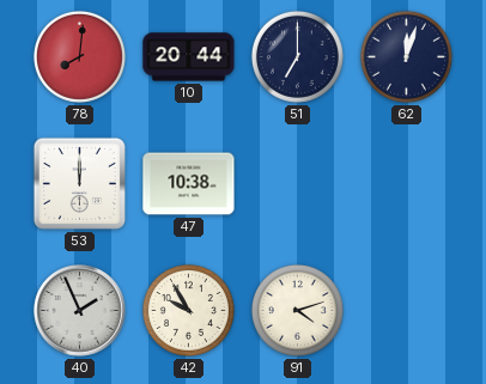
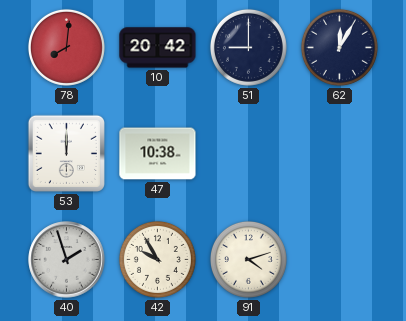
10: 20:44 -> 20:42 (158, 48)
51: 7:00 -> 9:00 (248, 47)
62: 12:03 -> 12:05 (339, 47)
40: 1:56 -> 1:57 (67, 260)
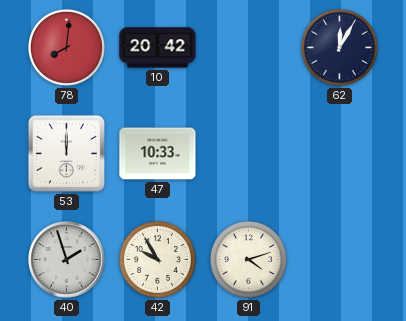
51: 9:00 -> none (248, 47)
47: 10:38 -> 10:33 (158, 154)
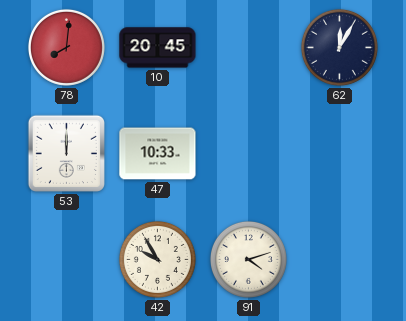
10: 20:42 -> 20:45 (158, 48)
40: 1:57 -> none (67, 260)
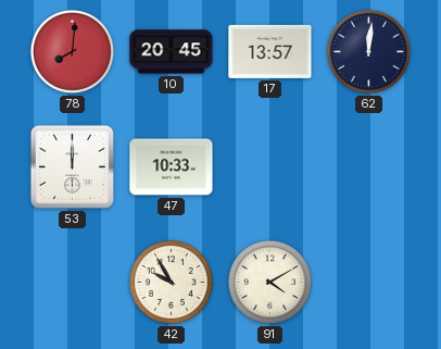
17: none -> 13:57 (270, 51)
62: 12:05 -> 12:01 (368, 51)
91: 4:12 -> 4:10 (269, 282)
